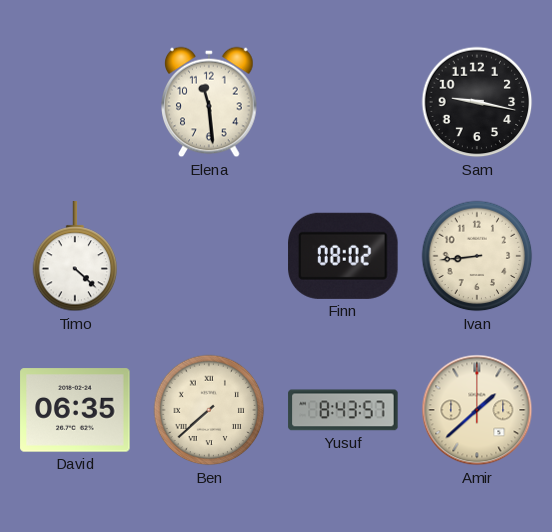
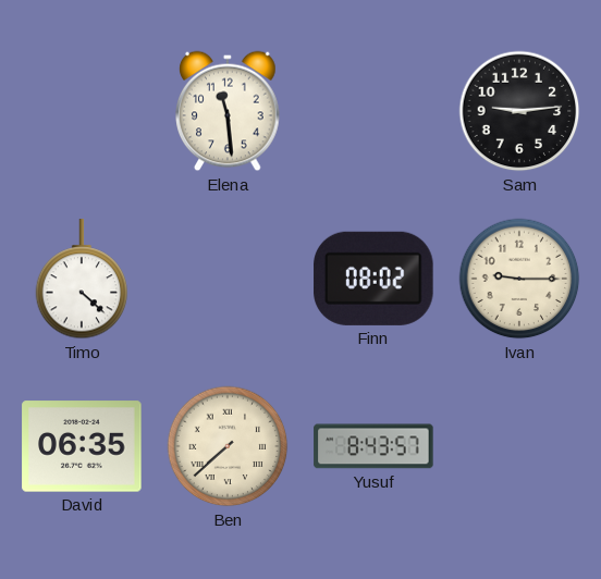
Sam: 9:17 -> 9:14 (519, 111)
Ivan: 8:44 -> 9:15 (519, 279)
Amir: 1:38 -> none (477, 410)
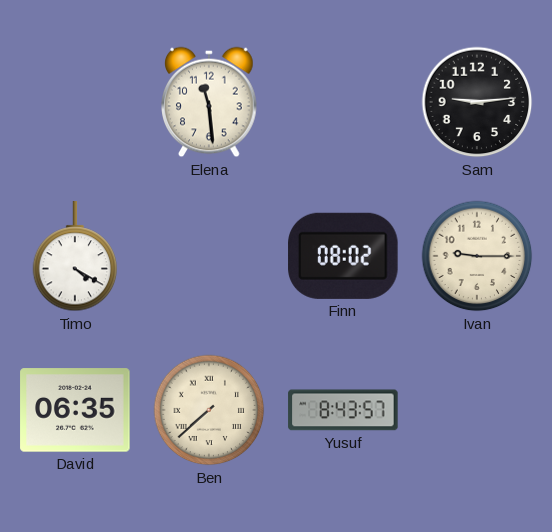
Timo: 4:22 -> 4:20 (75, 257)
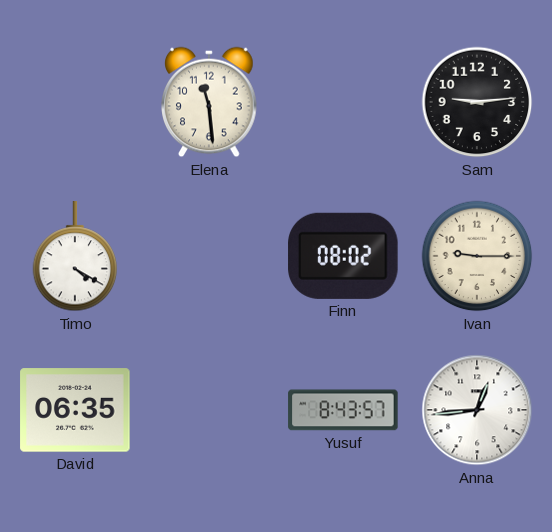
Ben: 7:38 -> none (209, 410)
Anna: none -> 12:44 (477, 410)
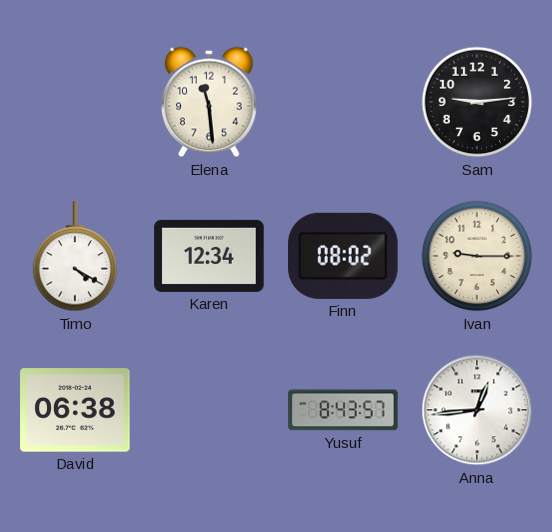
Karen: none -> 12:34 (209, 256)
David: 06:35 -> 06:38 (75, 410)
